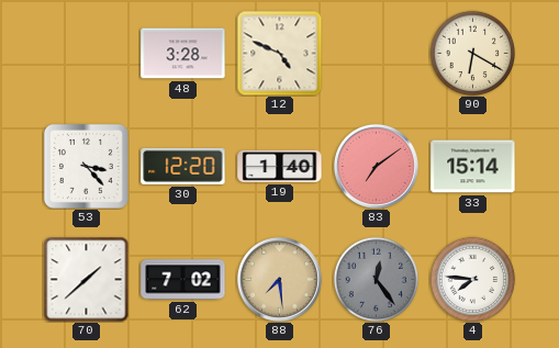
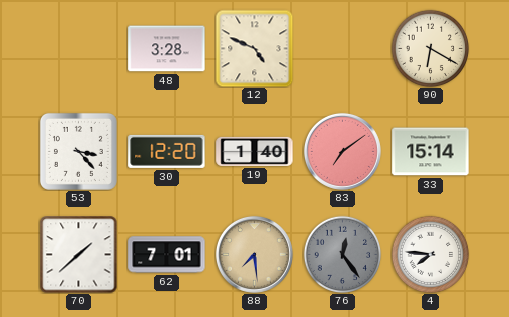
62: 7:02 -> 7:01 (167, 255)
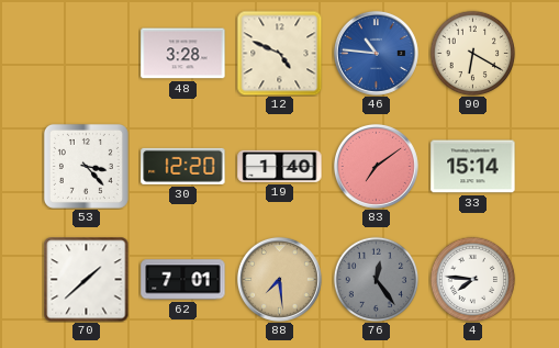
46: none -> 10:46 (376, 53)
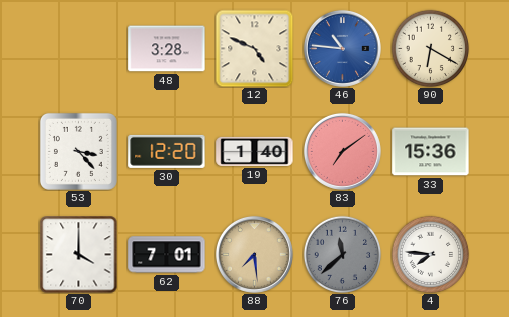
33: 15:14 -> 15:36 (431, 152)
70: 1:38 -> 4:00 (78, 254)
76: 12:24 -> 11:38 (342, 254)
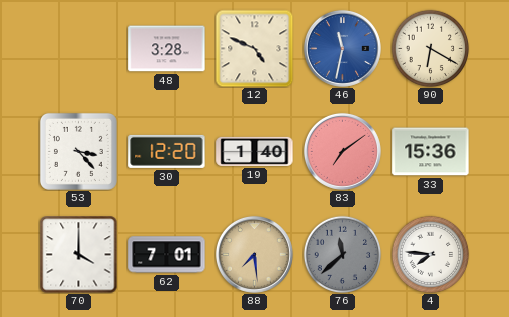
46: 10:46 -> 11:32 (342, 48)
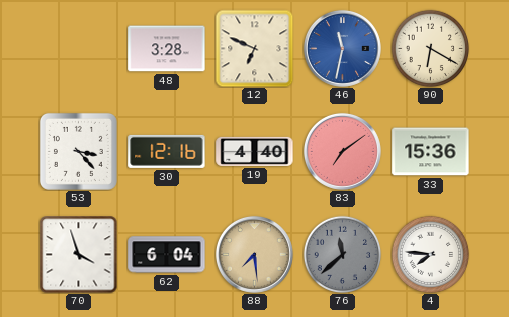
12: 4:49 -> 6:49 (254, 48)
30: 12:20 -> 12:16 (167, 151)
19: 1:40 -> 4:40 (255, 151)
70: 4:00 -> 3:57 (78, 254)
62: 7:01 -> 6:04 (167, 255)
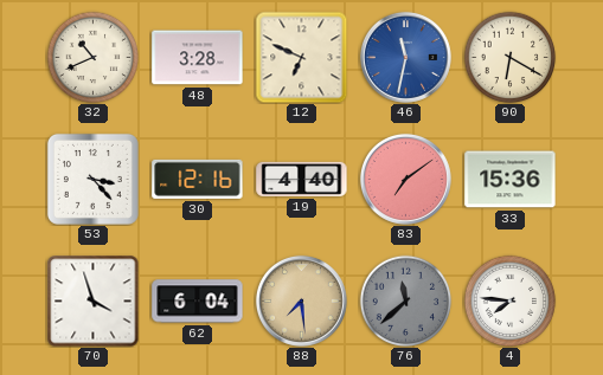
32: none -> 10:41 (92, 57)
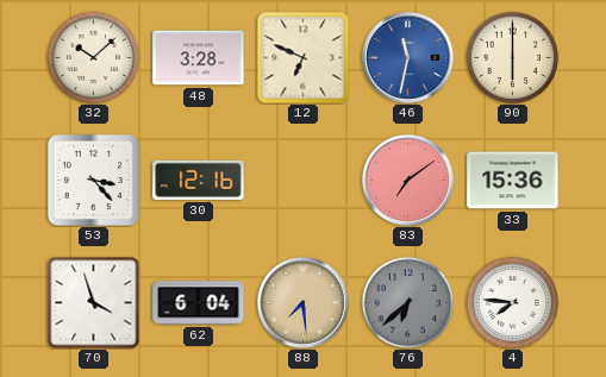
32: 10:41 -> 10:08 (93, 57)
90: 6:20 -> 6:00 (512, 57)
19: 4:40 -> none (302, 179)
76: 11:38 -> 6:38 (407, 302)
